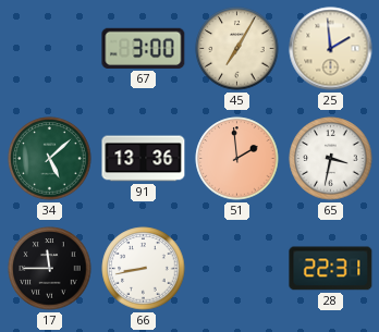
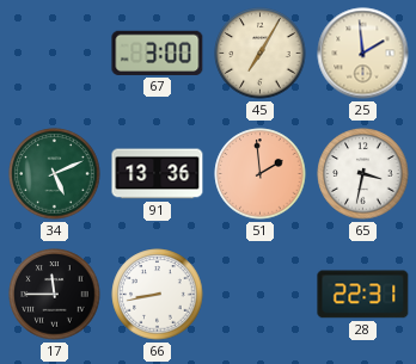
34: 5:08 -> 5:11 (55, 174)
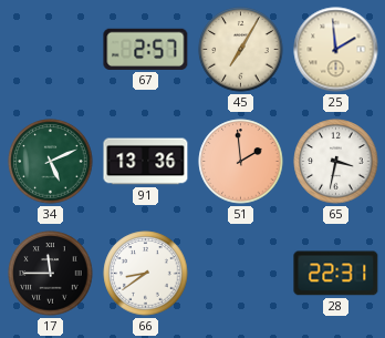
67: 3:00 -> 2:57 (146, 49)
66: 8:43 -> 8:39 (146, 274)
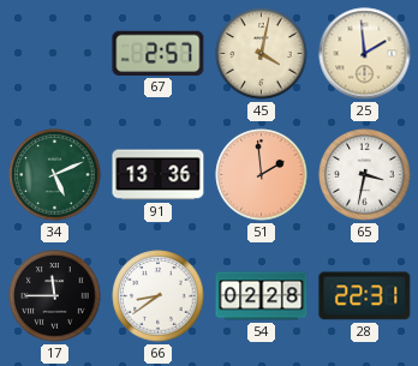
45: 7:05 -> 4:02 (262, 54)
54: none -> 02:28 (262, 296)
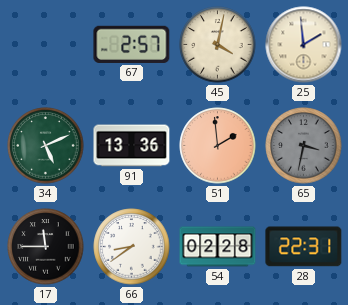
65 dial: white -> grey (304, 146)
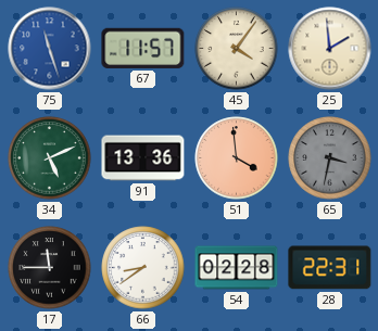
75: none -> 11:27 (50, 49)
67: 2:57 -> 11:57 (143, 48)
45: 4:02 -> 4:06 (237, 49)
51: 1:59 -> 3:59 (237, 158)
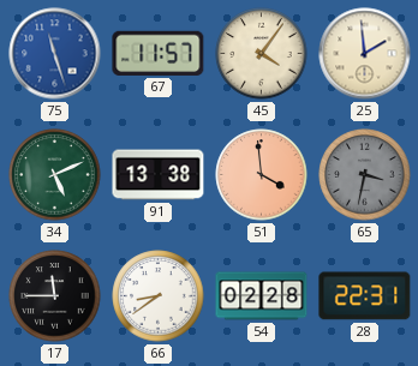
91: 13:36 -> 13:38 (159, 175)
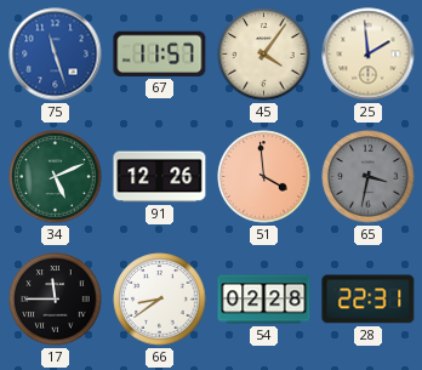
91: 13:38 -> 12:26 (160, 177)
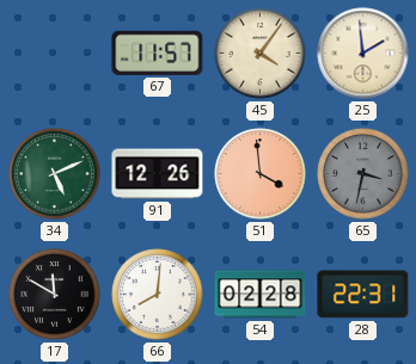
75: 11:27 -> none (56, 55)
17: 11:45 -> 11:50 (55, 295)
66: 8:39 -> 8:01 (158, 295)
